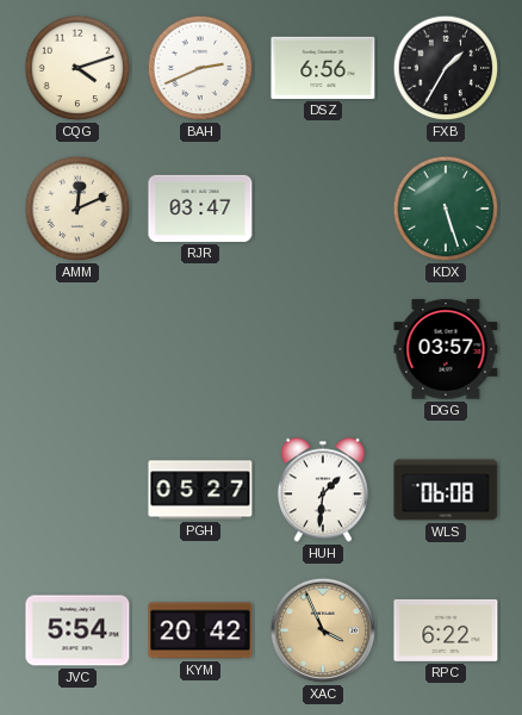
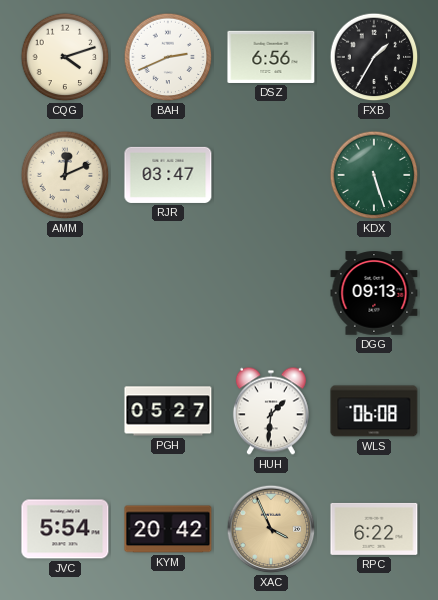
DGG: 03:57 -> 09:13 (374, 293)
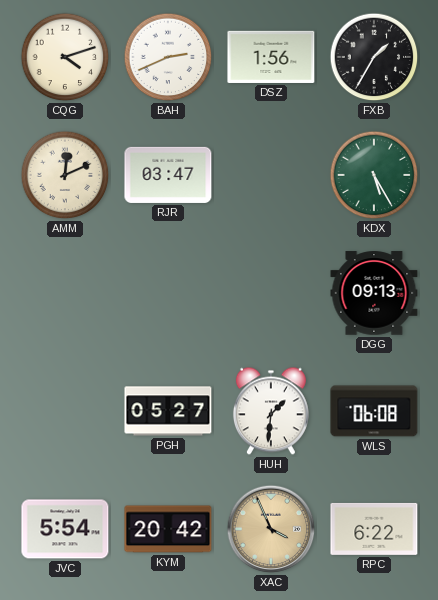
DSZ: 6:56 -> 1:56 (271, 57)
KDX: 5:27 -> 5:25 (374, 175)
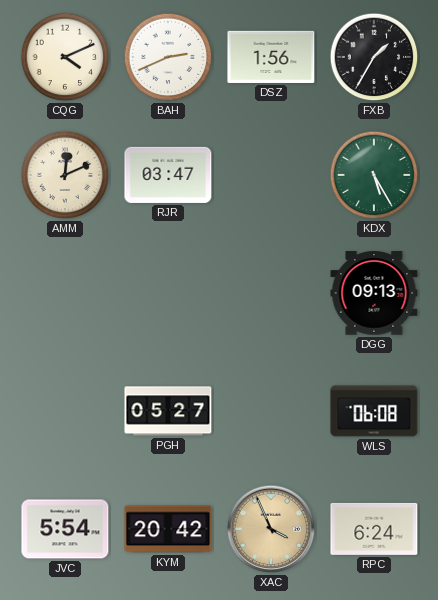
CQG: 4:12 -> 4:11 (65, 57)
HUH: 1:31 -> none (271, 411)
RPC: 6:22 -> 6:24 (374, 529)
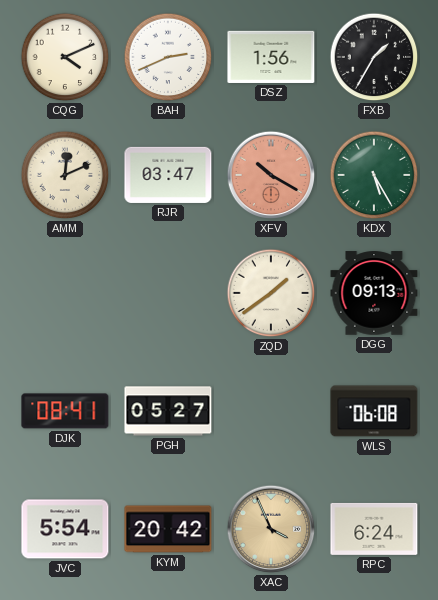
XFV: none -> 10:20 (271, 175)
ZQD: none -> 1:39 (271, 293)
DJK: none -> 08:41 (65, 411)
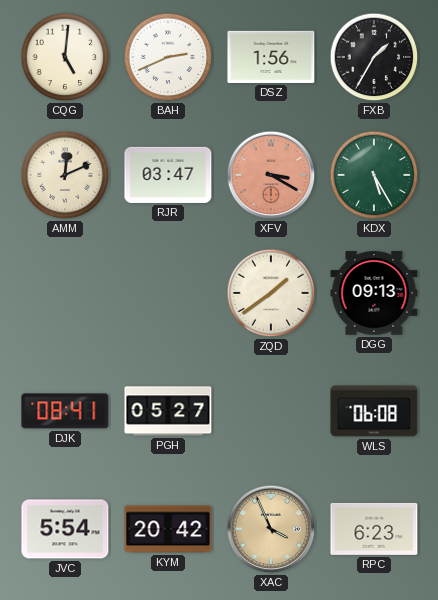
CQG: 4:11 -> 5:01 (65, 57)
XFV: 10:20 -> 3:20 (271, 175)
RPC: 6:24 -> 6:23 (374, 529)
